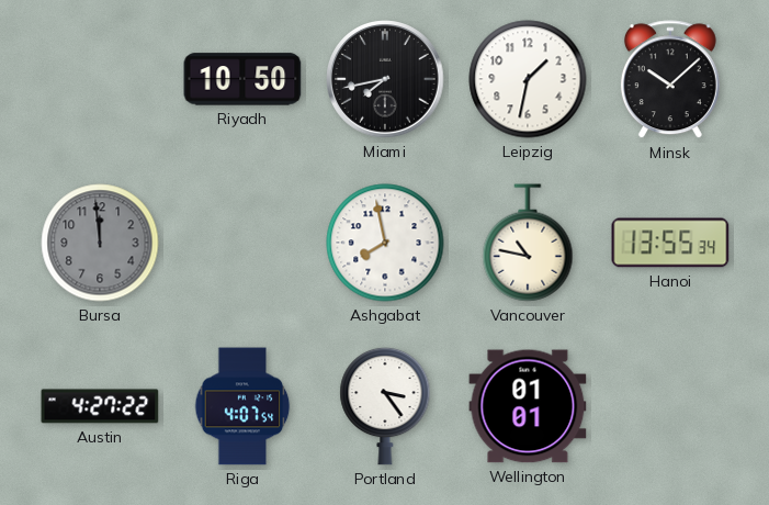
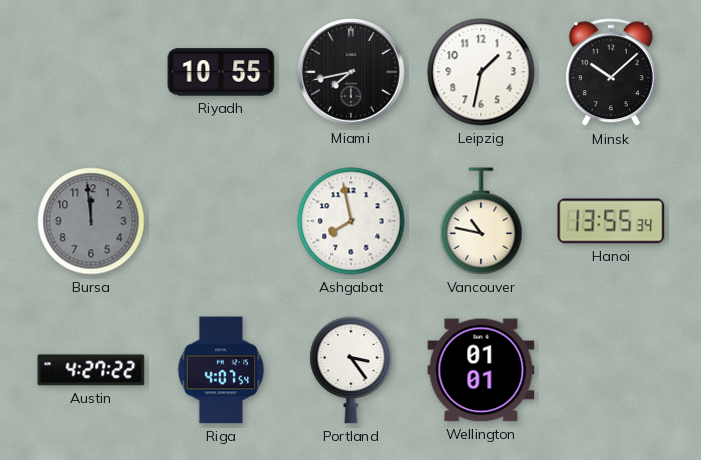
Riyadh: 10:50 -> 10:55 (221, 72)
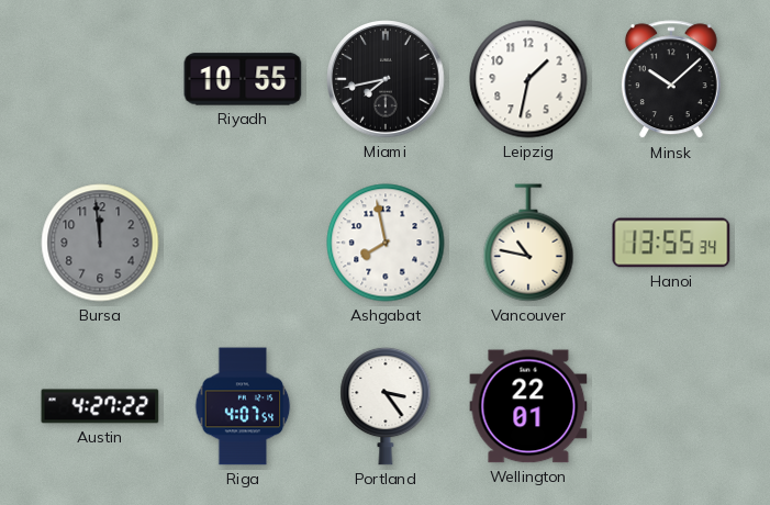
Wellington: 01:01 -> 22:01 (528, 406)
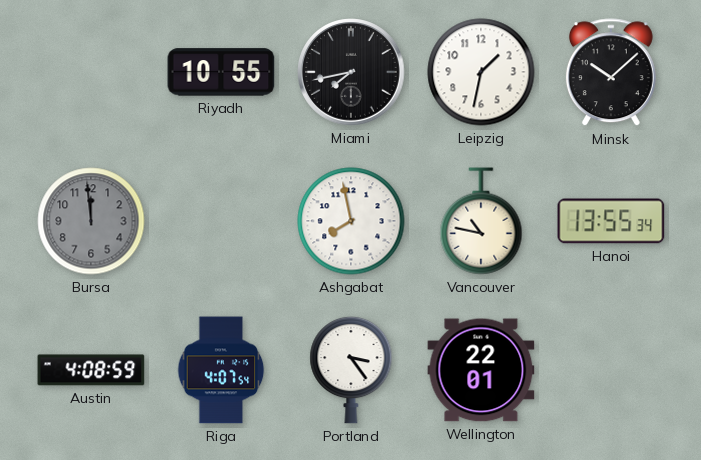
Austin: 4:27 -> 4:08 (91, 370)
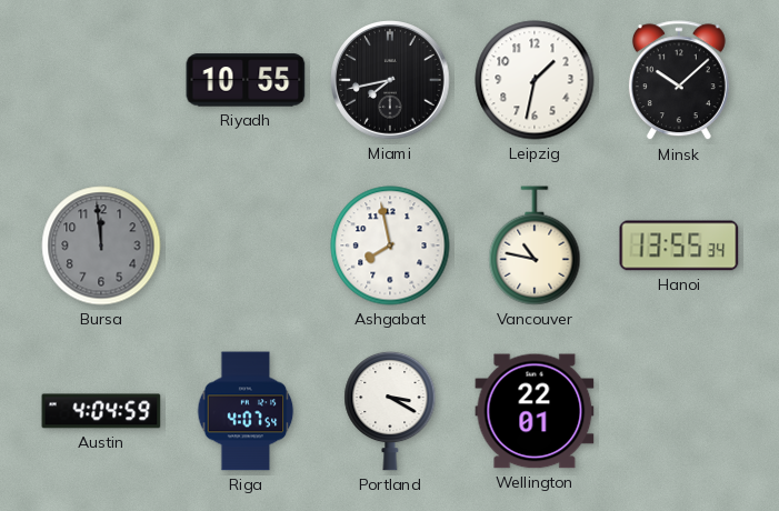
Austin: 4:08 -> 4:04 (101, 411)
Portland: 3:24 -> 3:20 (390, 411)
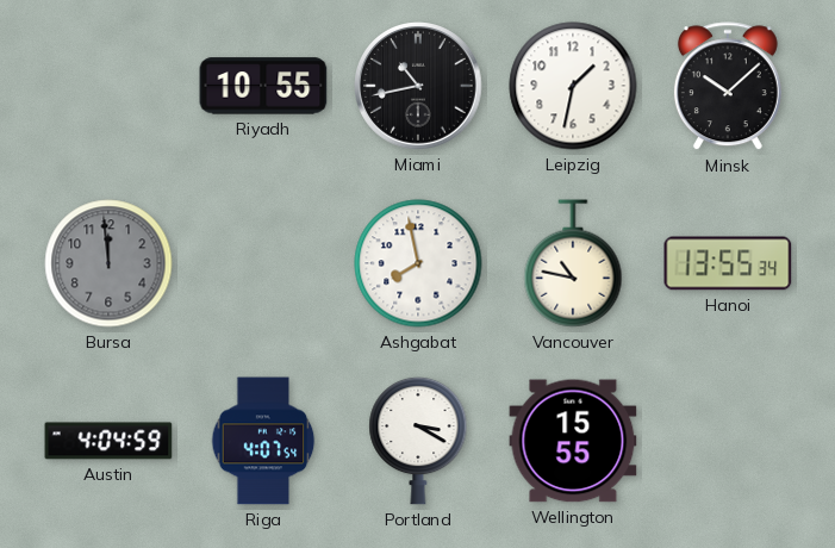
Miami: 7:43 -> 10:43 (418, 86)
Wellington: 22:01 -> 15:55 (573, 441)
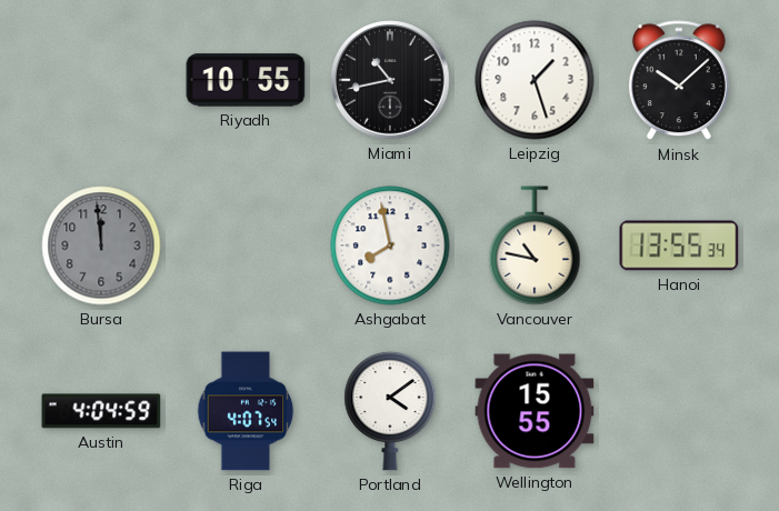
Leipzig: 1:32 -> 1:27 (535, 80)
Portland: 3:20 -> 4:09 (390, 411)
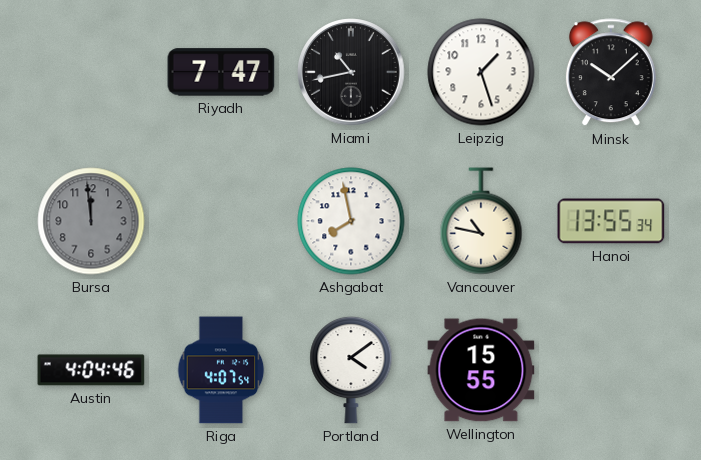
Riyadh: 10:55 -> 7:47 (221, 72)
Austin: 4:04:59 -> 4:04:46 (91, 370)
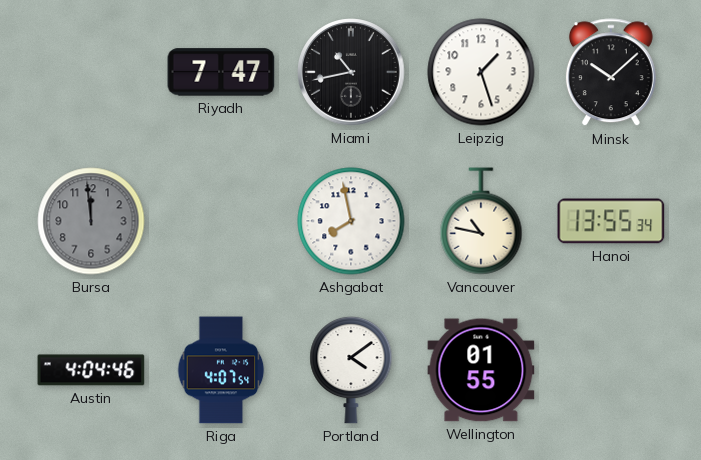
Wellington: 15:55 -> 01:55 (481, 370)
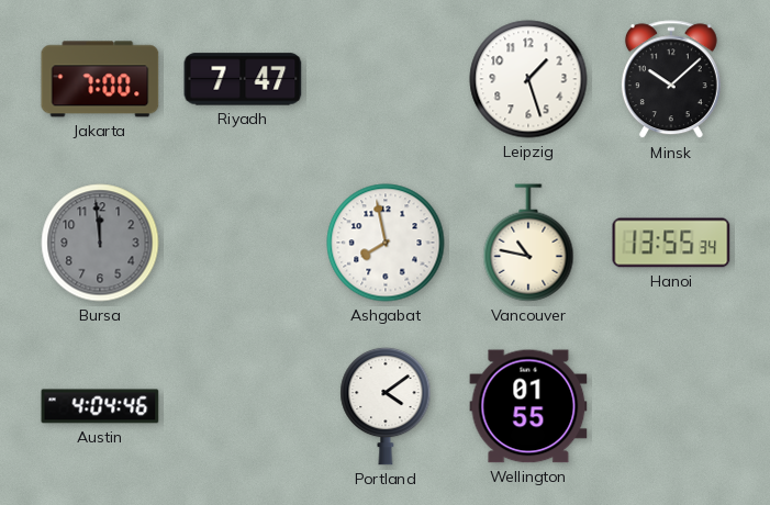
Jakarta: none -> 7:00 (100, 79)
Miami: 10:43 -> none (351, 72)
Riga: 4:07 -> none (221, 370)
